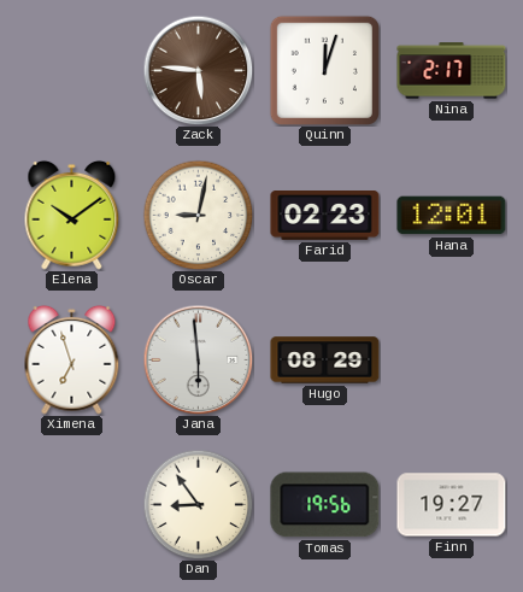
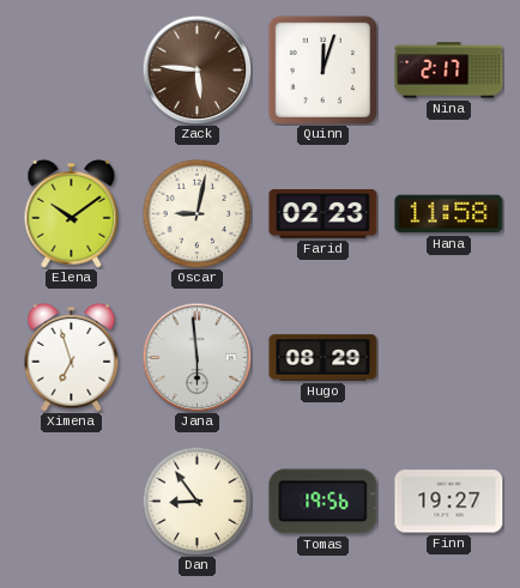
Hana: 12:01 -> 11:58 (449, 214)
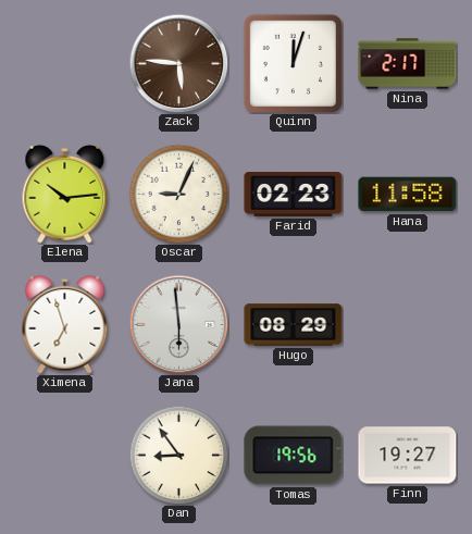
Elena: 10:09 -> 10:14 (65, 194)
Oscar: 9:02 -> 9:04 (178, 194)
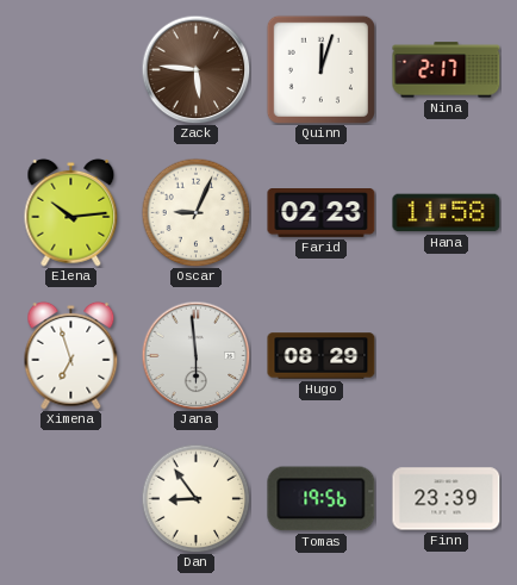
Finn: 19:27 -> 23:39 (447, 499)
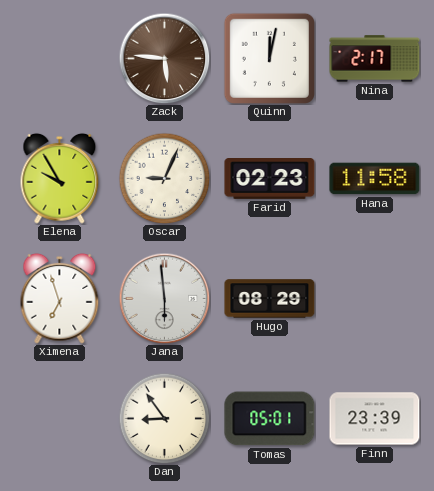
Quinn: 12:03 -> 12:02 (269, 58)
Elena: 10:14 -> 9:55 (60, 178)
Tomas: 19:56 -> 05:01 (270, 419)
